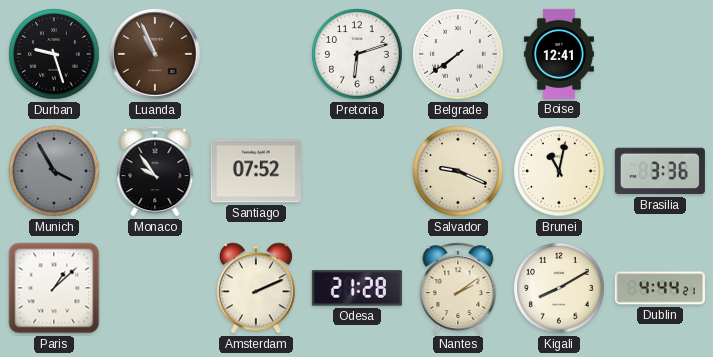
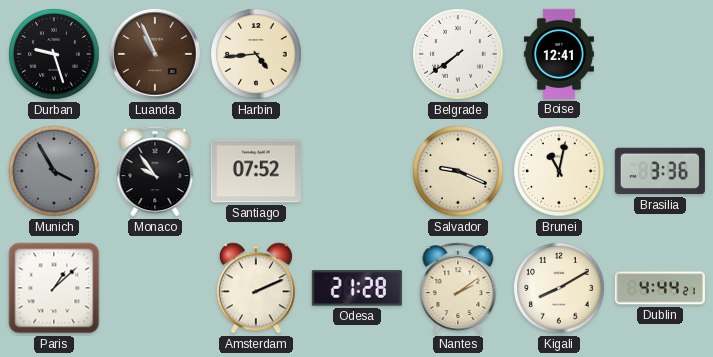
Harbin: none -> 4:44 (256, 54)
Pretoria: 6:12 -> none (357, 54)
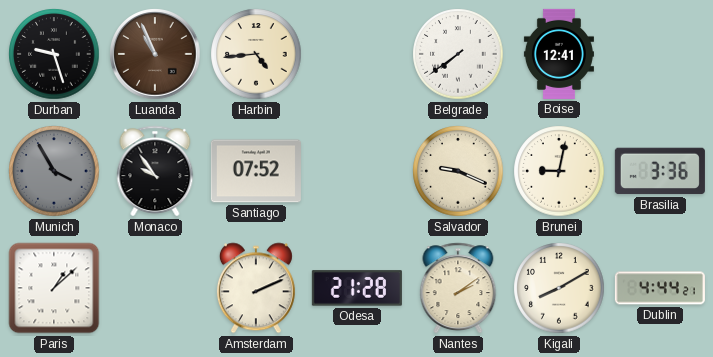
Brunei: 11:02 -> 9:02 (559, 171)
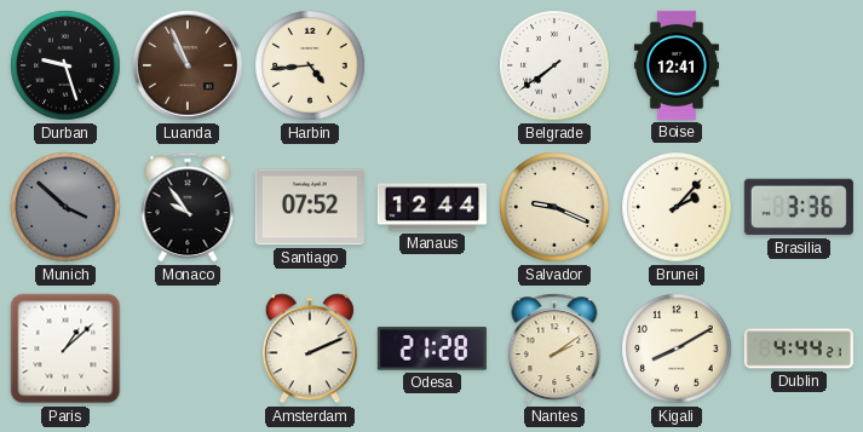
Munich: 3:55 -> 3:52 (65, 207)
Manaus: none -> 12:44 (432, 207)
Brunei: 9:02 -> 2:07 (677, 207)
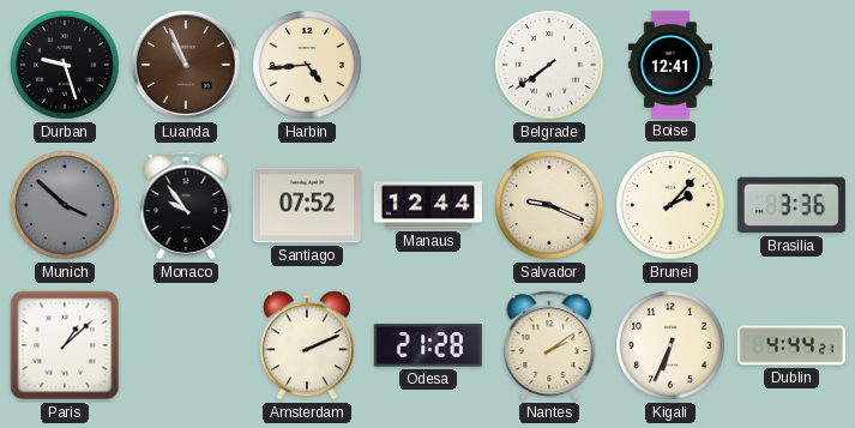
Kigali: 8:10 -> 6:34 (670, 345)
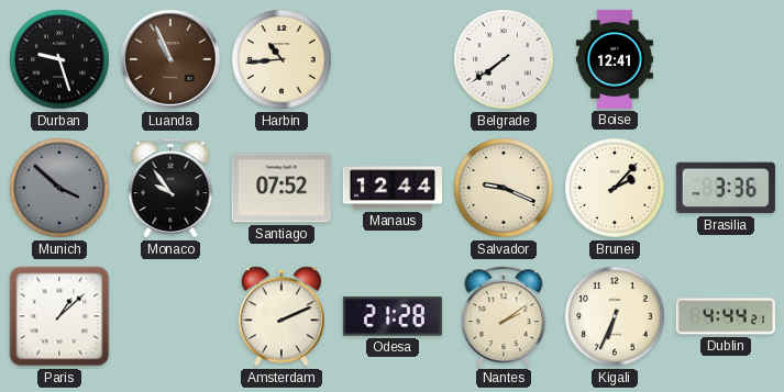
Harbin: 4:44 -> 10:44 (281, 59)
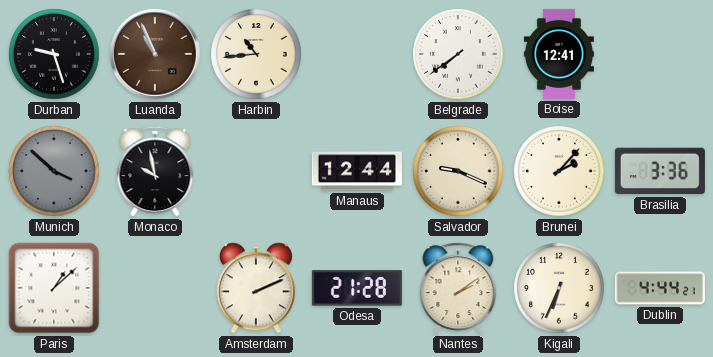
Monaco: 9:54 -> 9:58 (155, 171)
Santiago: 07:52 -> none (281, 188)
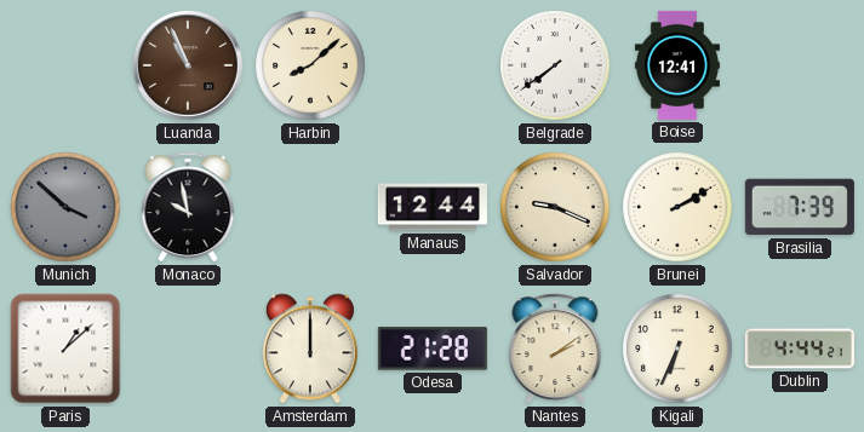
Durban: 9:27 -> none (54, 54)
Harbin: 10:44 -> 8:08 (310, 65)
Brunei: 2:07 -> 2:10 (677, 207)
Brasilia: 3:36 -> 7:39 (800, 207)
Amsterdam: 2:11 -> 12:00 (310, 349)
